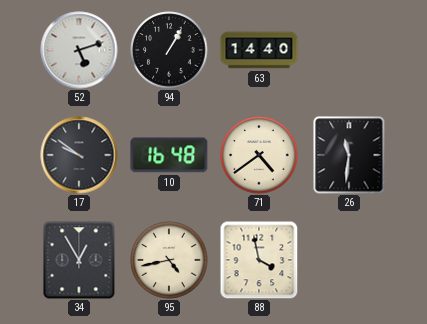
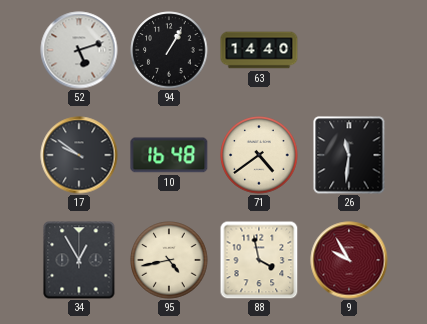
9: none -> 9:55 (349, 260)
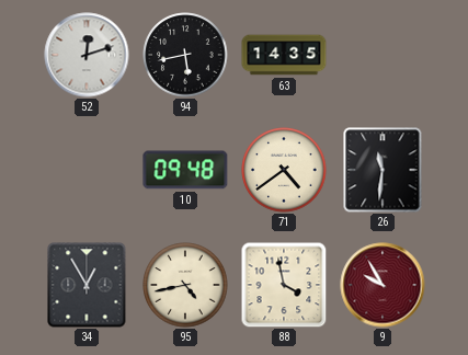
52: 5:12 -> 12:12 (87, 55)
94: 1:05 -> 5:43 (185, 55)
63: 14:40 -> 14:35 (284, 55)
17: 9:51 -> none (79, 155)
10: 16:48 -> 09:48 (185, 170)
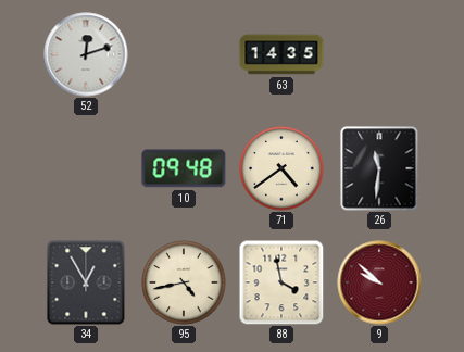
94: 5:43 -> none (185, 55)
9: 9:55 -> 9:52 (379, 282)
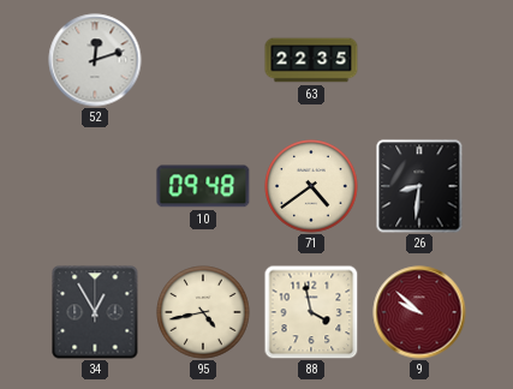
63: 14:35 -> 22:35 (311, 60)
26: 11:31 -> 8:31 (419, 186)
